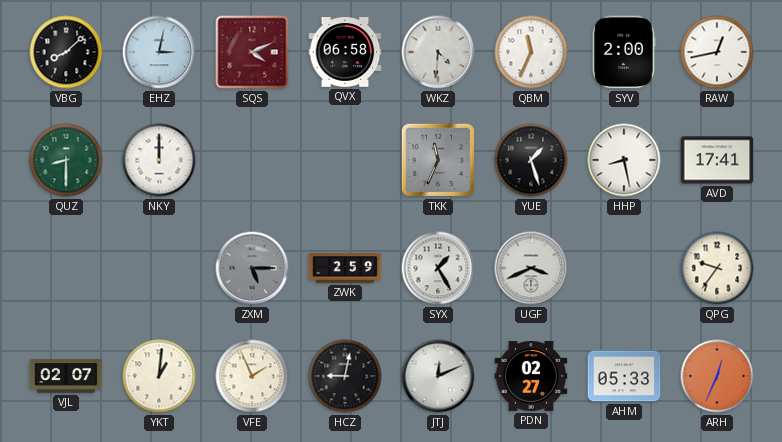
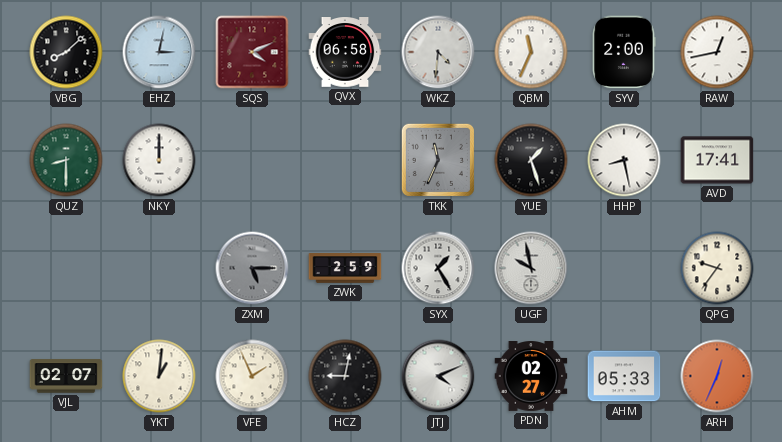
UGF: 3:41 -> 9:58 (531, 268)
JTJ: 12:11 -> 4:11 (438, 376)
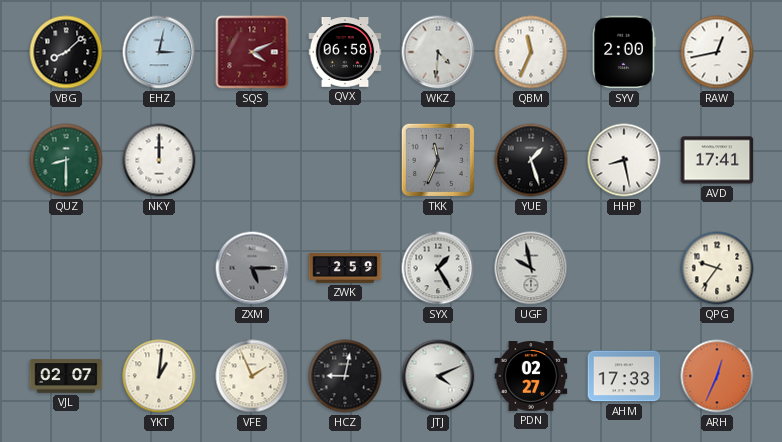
AHM: 05:33 -> 17:33 (624, 376)
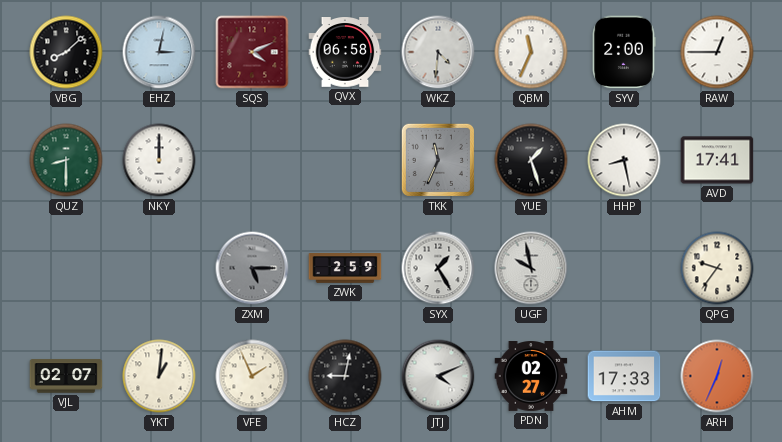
RAW: 12:43 -> 12:45 (717, 52)
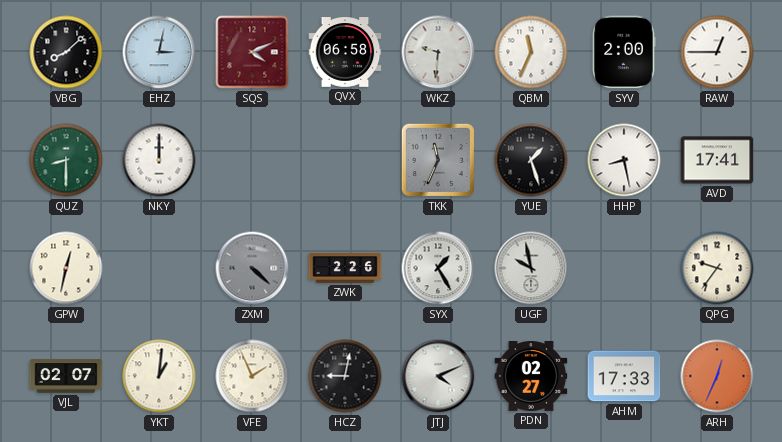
WKZ: 4:31 -> 9:31 (438, 52)
GPW: none -> 12:32 (66, 268)
ZXM: 5:15 -> 4:22 (252, 268)
ZWK: 2:59 -> 2:26 (345, 268)
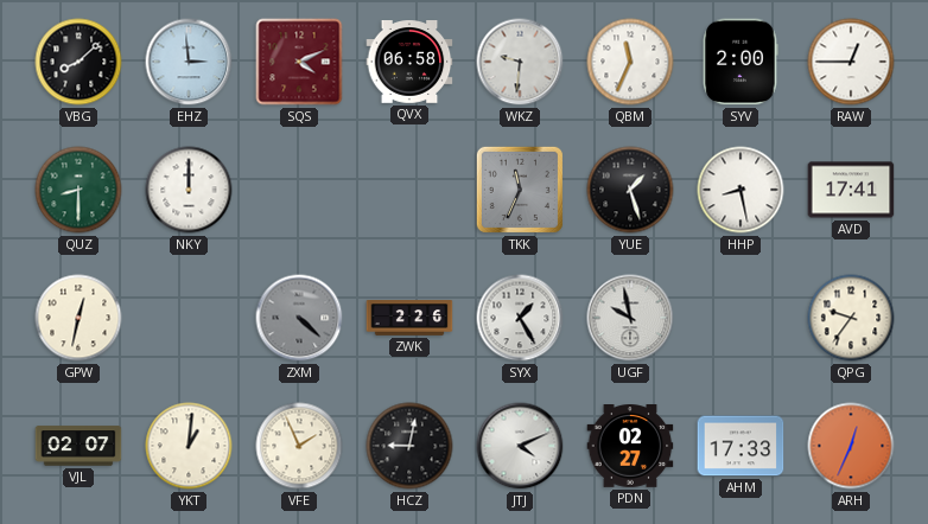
EHZ: 3:02 -> 2:59 (189, 62)
